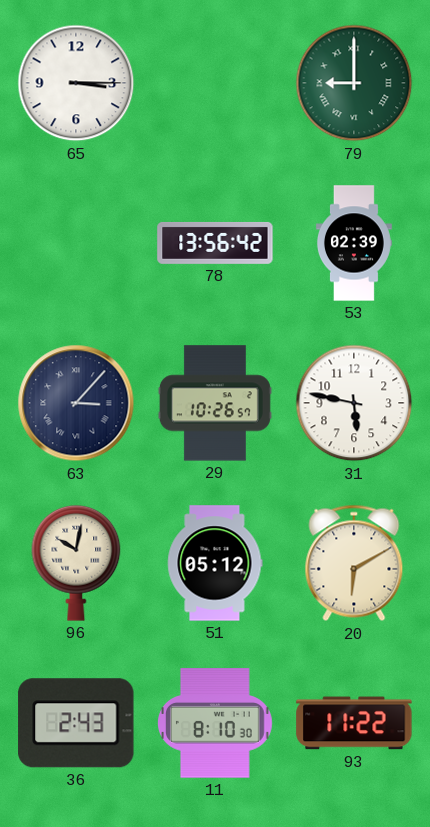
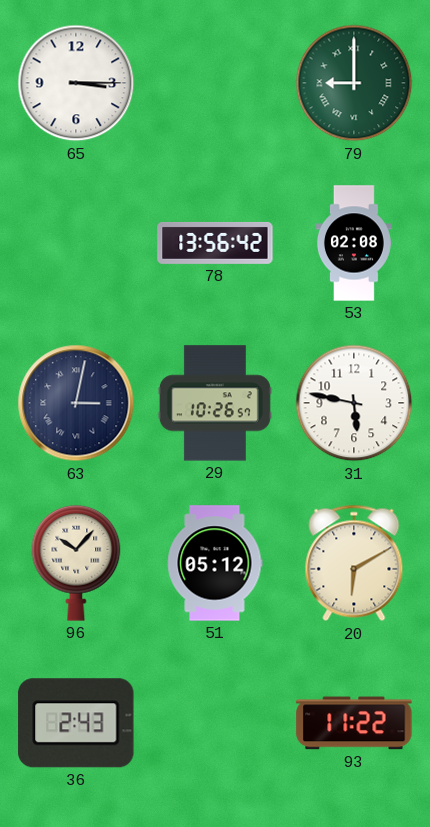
53: 02:39 -> 02:08 (354, 243)
63: 3:07 -> 3:02 (76, 403)
96: 10:02 -> 10:07 (76, 563)
11: 8:10 -> none (216, 723)
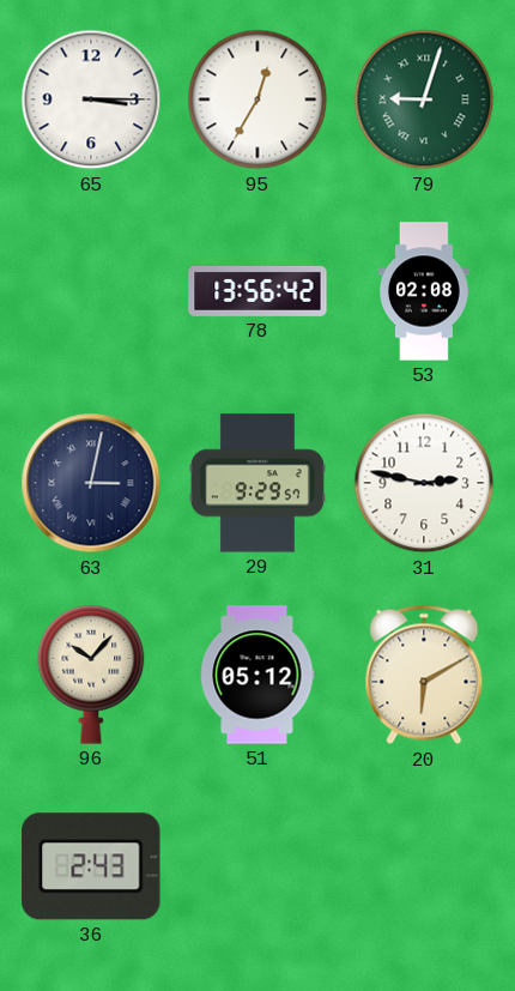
95: none -> 12:35 (257, 99)
79: 9:00 -> 9:03 (424, 99)
29: 10:26 -> 9:29 (257, 483)
31: 5:47 -> 2:47 (424, 483)
93: 11:22 -> none (354, 723)
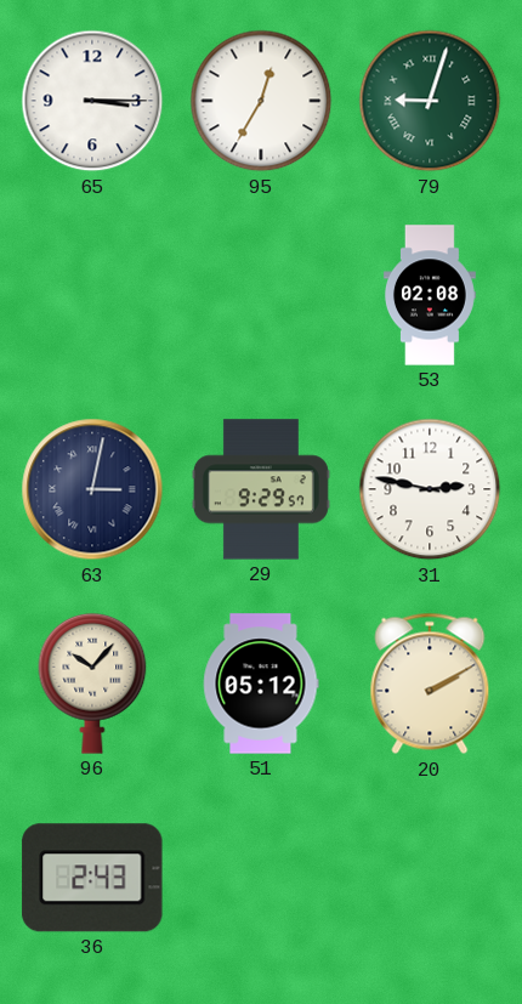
78: 13:56 -> none (257, 291)
20: 6:10 -> 2:10 (430, 683)
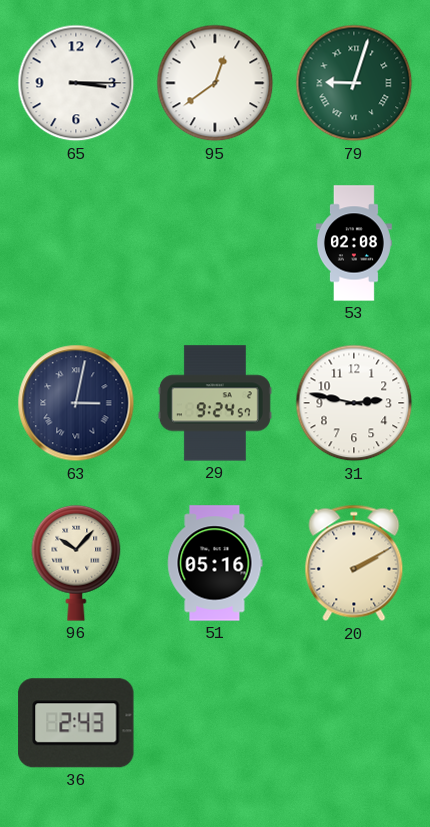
95: 12:35 -> 12:39 (215, 83)
29: 9:29 -> 9:24 (215, 403)
51: 05:12 -> 05:16 (215, 563)
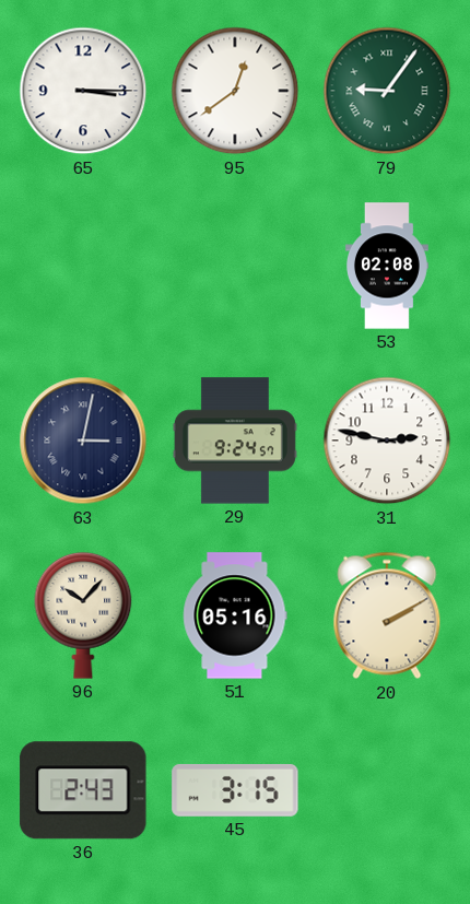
79: 9:03 -> 9:06 (387, 91)
45: none -> 3:15 (235, 790)
